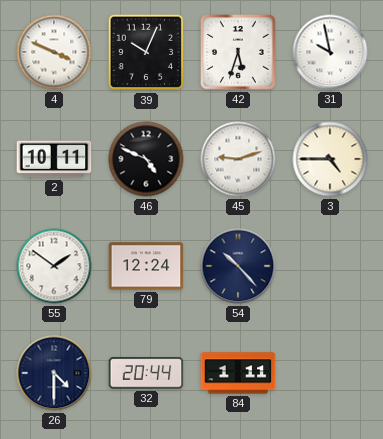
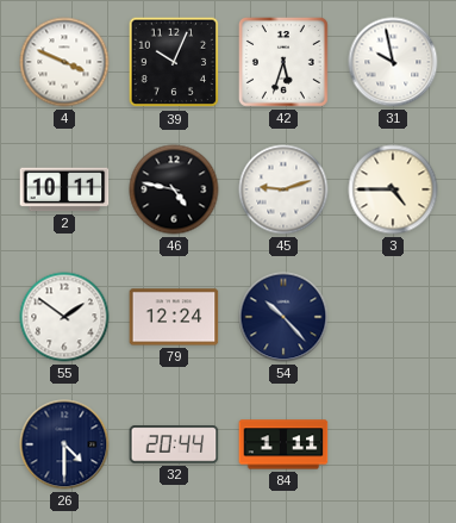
46: 4:49 -> 4:47 (174, 189)
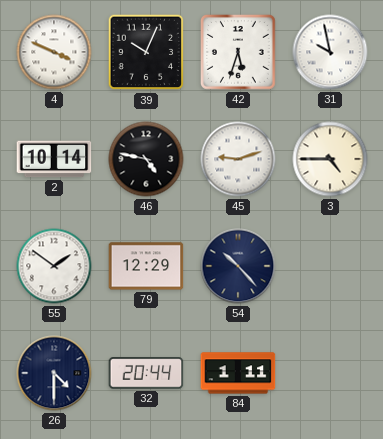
2: 10:11 -> 10:14 (54, 159)
79: 12:24 -> 12:29 (146, 266)
